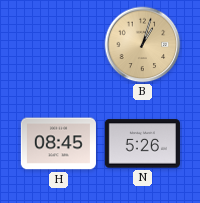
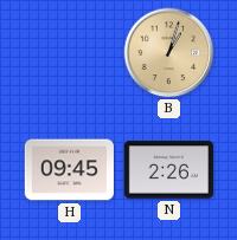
H: 08:45 -> 09:45 (69, 170)
N: 5:26 -> 2:26 (168, 170)
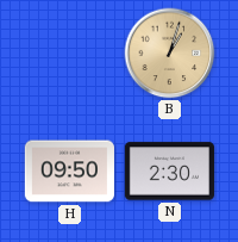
H: 09:45 -> 09:50 (69, 172)
N: 2:26 -> 2:30 (169, 172)
